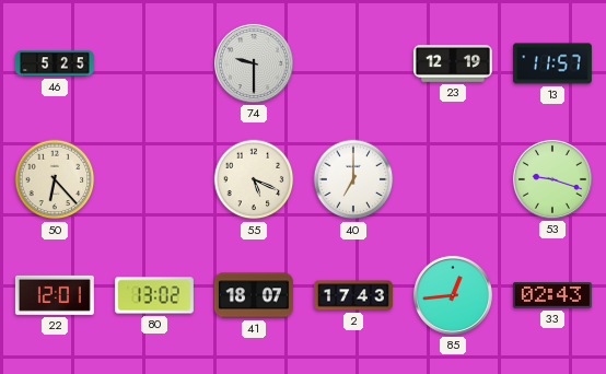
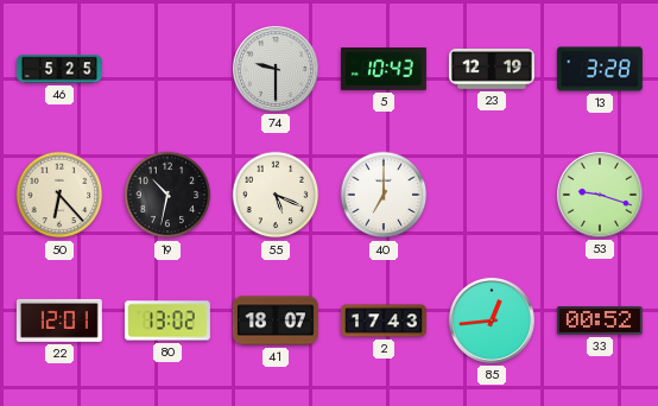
5: none -> 10:43 (384, 70)
13: 11:57 -> 3:28 (600, 69)
19: none -> 10:32 (167, 195)
33: 02:43 -> 00:52 (600, 321)
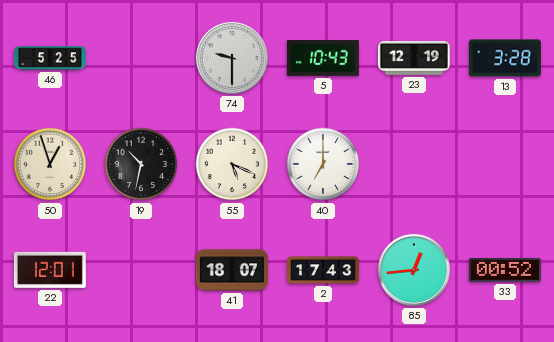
50: 6:23 -> 12:57 (50, 164)
53: 9:18 -> none (600, 195)
80: 13:02 -> none (167, 321)
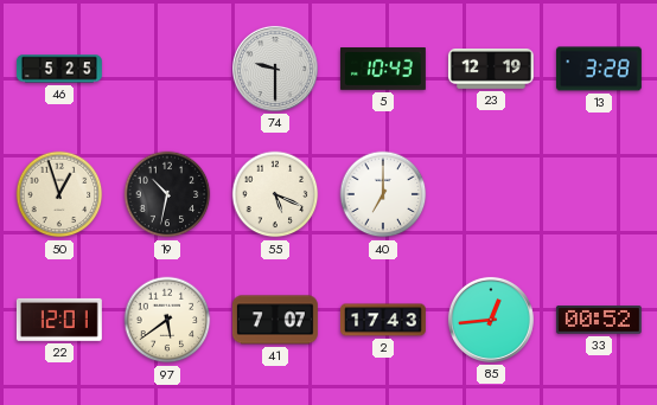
97: none -> 5:39 (167, 320)
41: 18:07 -> 7:07 (275, 320)
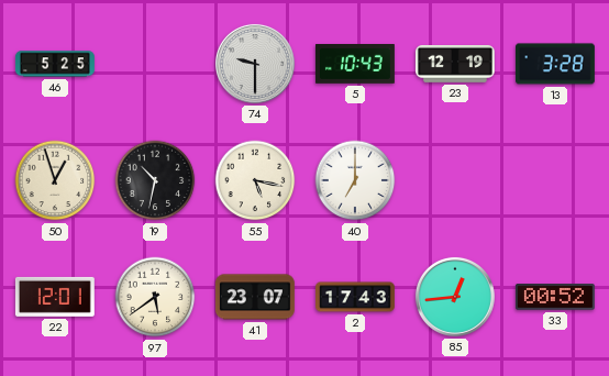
55: 5:19 -> 5:17 (255, 180)
41: 7:07 -> 23:07 (255, 297)
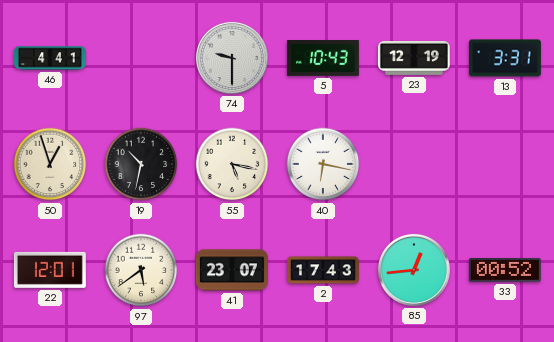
46: 5:25 -> 4:41 (50, 58)
13: 3:28 -> 3:31 (505, 58)
40: 7:00 -> 6:17 (323, 164)
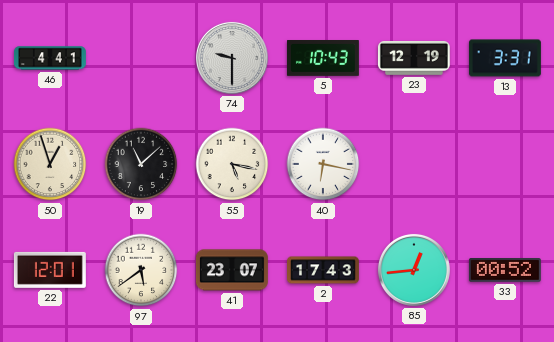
19: 10:32 -> 11:08 (141, 164)
